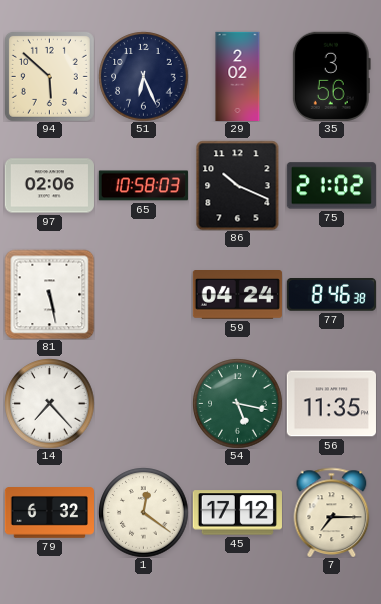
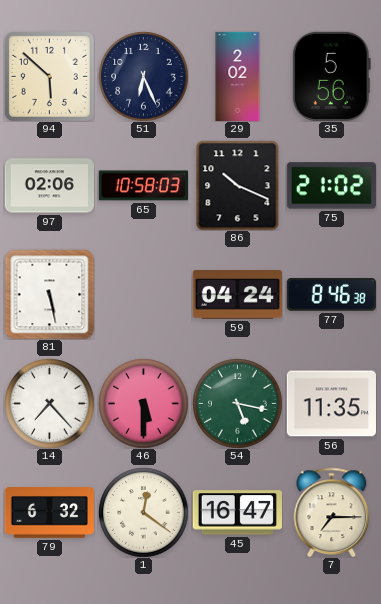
35: 3:56 -> 5:56 (331, 76)
46: none -> 5:30 (143, 403)
45: 17:12 -> 16:47 (237, 513)
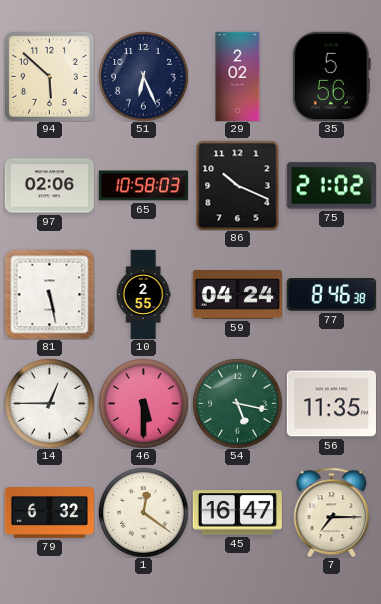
10: none -> 2:55 (143, 294)
14: 7:23 -> 12:45 (49, 403)
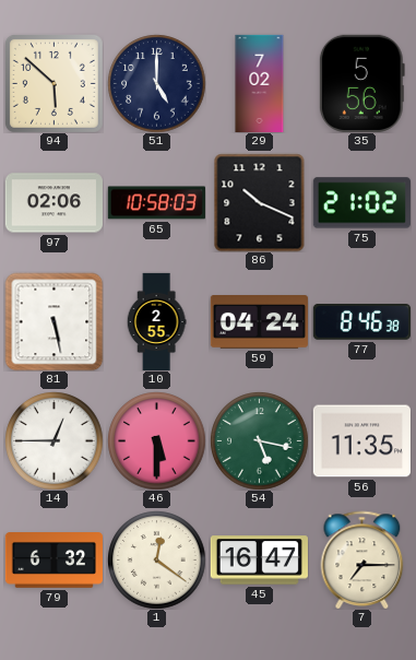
51: 6:26 -> 5:00 (156, 83)
29: 2:02 -> 7:02 (260, 83)
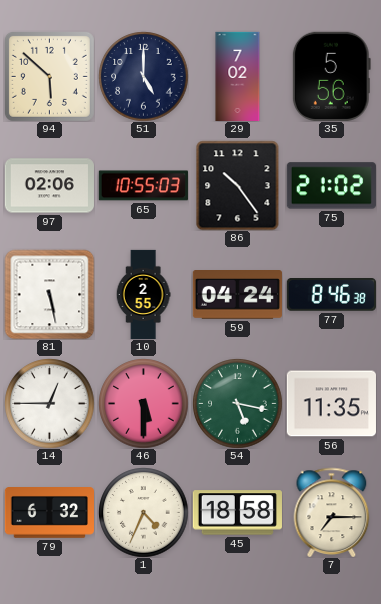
65: 10:58 -> 10:55 (143, 186)
86: 10:19 -> 10:24 (238, 185)
1: 12:21 -> 4:34 (143, 512)
45: 16:47 -> 18:58 (237, 513)
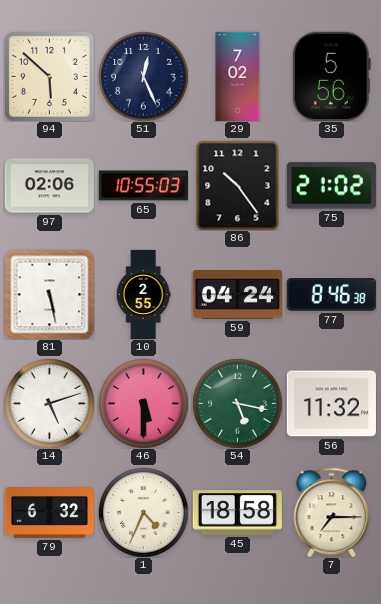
51: 5:00 -> 12:26 (143, 76)
14: 12:45 -> 5:12 (49, 403)
56: 11:35 -> 11:32 (331, 404)
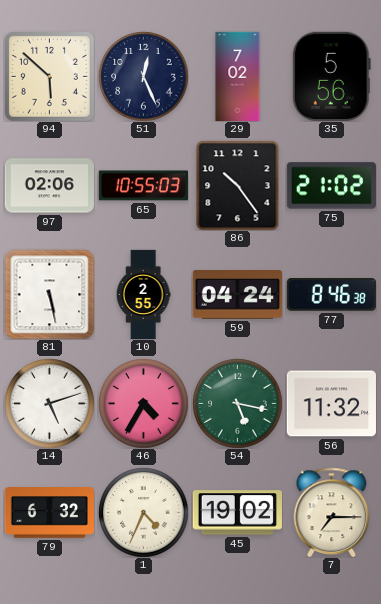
46: 5:30 -> 4:35 (143, 403)
45: 18:58 -> 19:02 (237, 513)
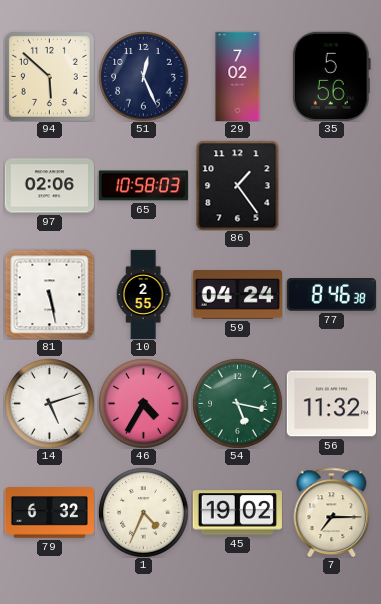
65: 10:55 -> 10:58 (143, 186)
86: 10:24 -> 1:24 (238, 185)
75: 21:02 -> none (331, 186)
